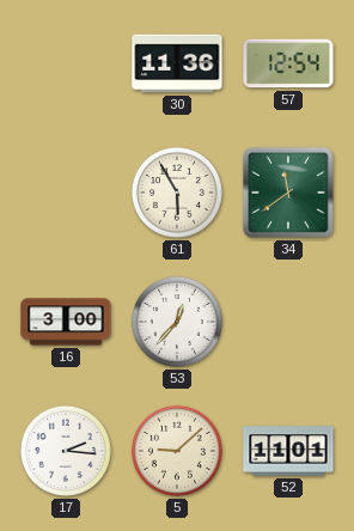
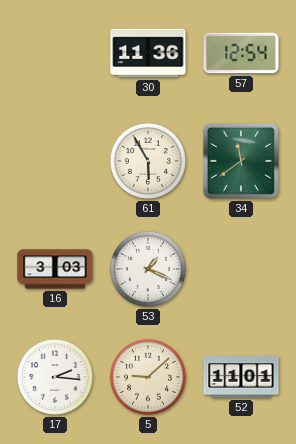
16: 3:00 -> 3:03 (55, 269)
53: 12:37 -> 1:19 (148, 269)
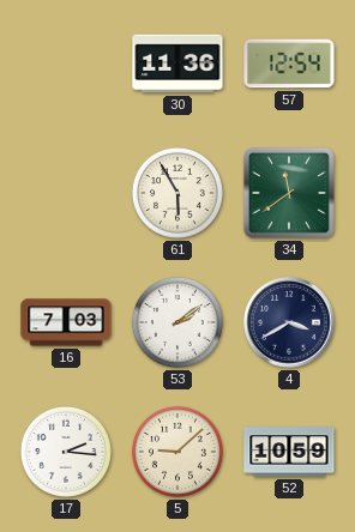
16: 3:03 -> 7:03 (66, 322)
53: 1:19 -> 2:09 (177, 322)
4: none -> 3:40 (289, 322)
52: 11:01 -> 10:59 (289, 452)
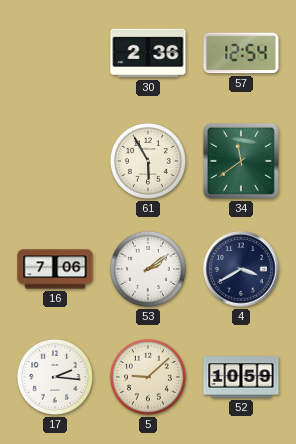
30: 11:36 -> 2:36 (148, 53)
16: 7:03 -> 7:06 (55, 269)
